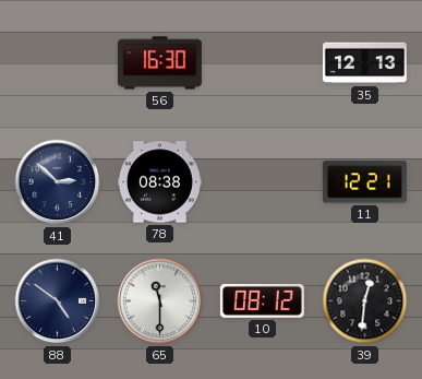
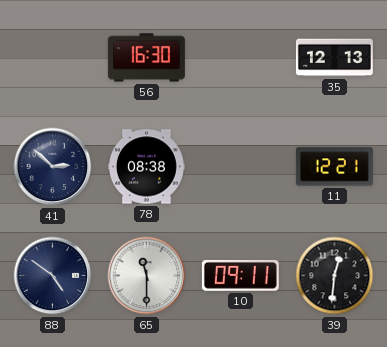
10: 08:12 -> 09:11 (240, 275)
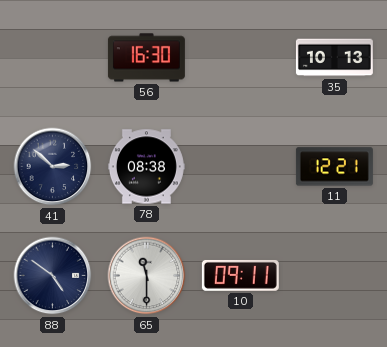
35: 12:13 -> 10:13 (334, 58)
39: 12:31 -> none (335, 276)
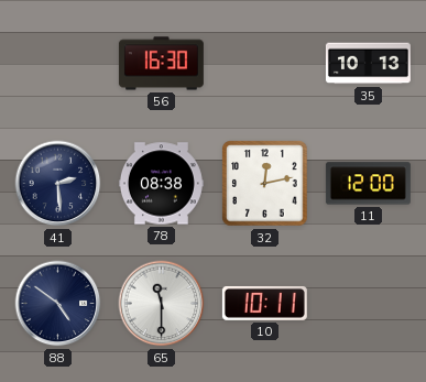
41: 2:52 -> 2:29 (58, 184)
32: none -> 12:13 (265, 184)
11: 12:21 -> 12:00 (368, 184)
10: 09:11 -> 10:11 (264, 303)
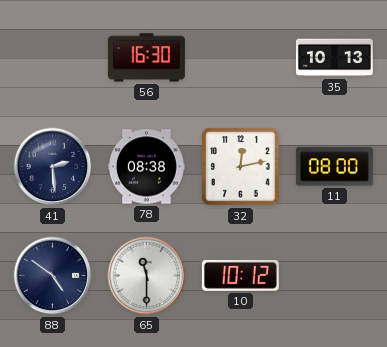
11: 12:00 -> 08:00 (334, 167)
10: 10:11 -> 10:12 (240, 275)
